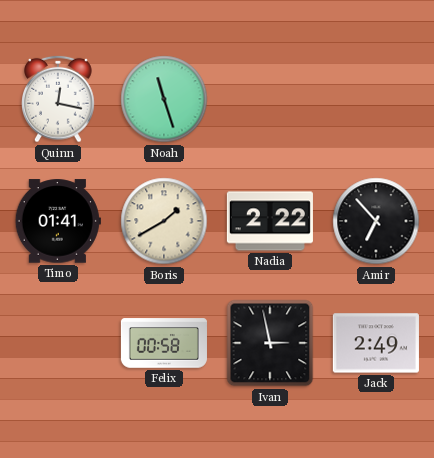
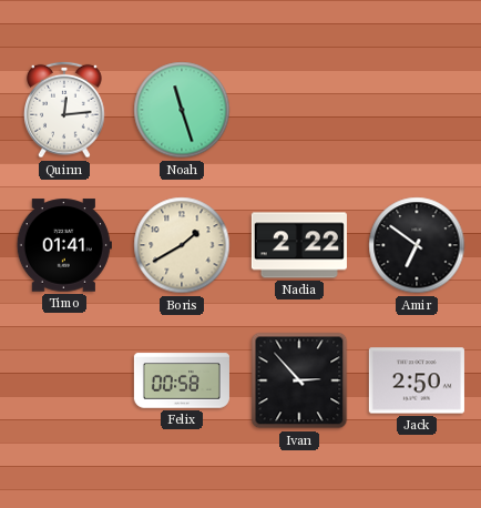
Quinn: 12:17 -> 12:14 (64, 110)
Amir: 6:53 -> 6:51 (417, 245)
Ivan: 2:58 -> 2:53 (299, 380)
Jack: 2:49 -> 2:50 (417, 380)
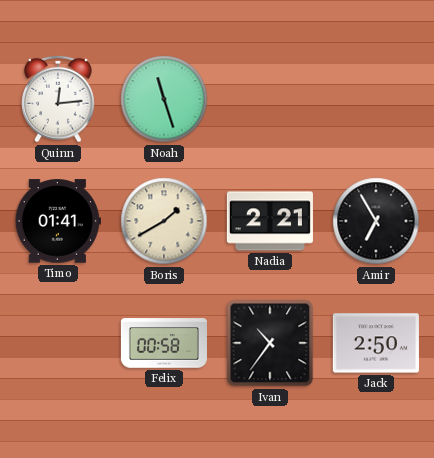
Nadia: 2:22 -> 2:21 (270, 221)
Amir: 6:51 -> 6:55 (376, 221)
Ivan: 2:53 -> 10:36 (270, 343)
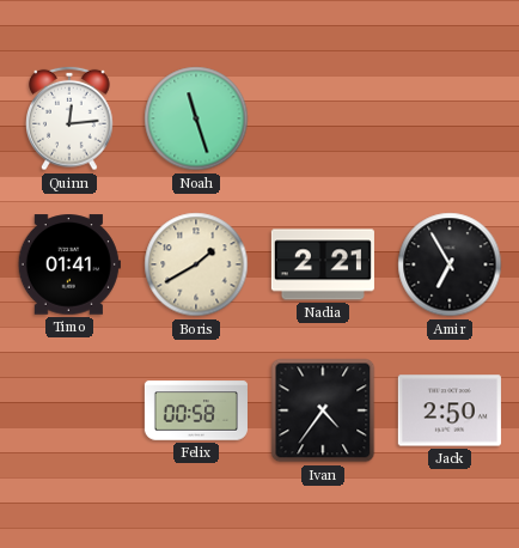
Ivan: 10:36 -> 4:36 (323, 410)
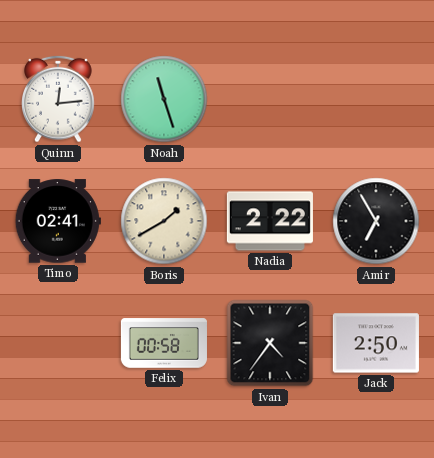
Timo: 01:41 -> 02:41 (58, 221)
Nadia: 2:21 -> 2:22 (270, 221)
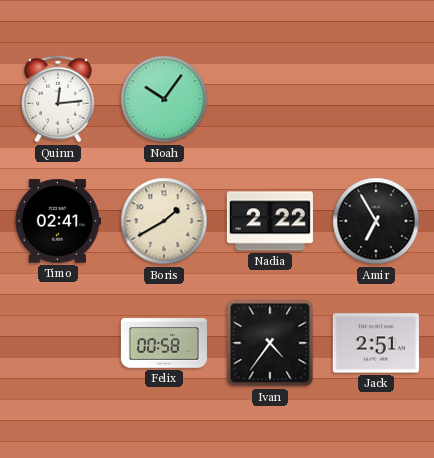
Noah: 11:27 -> 10:06 (164, 99)
Jack: 2:50 -> 2:51 (376, 343)
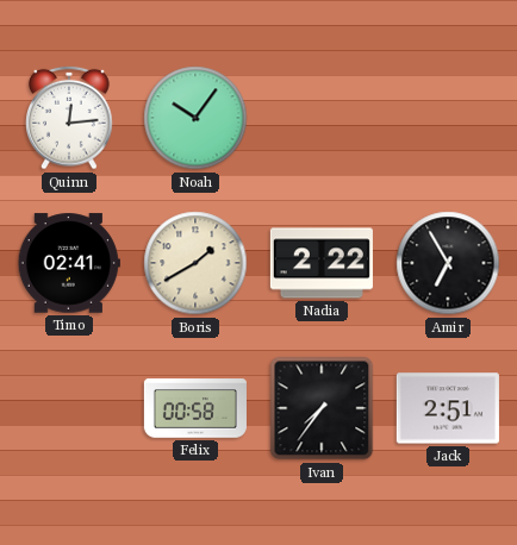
Ivan: 4:36 -> 7:36 (322, 408)
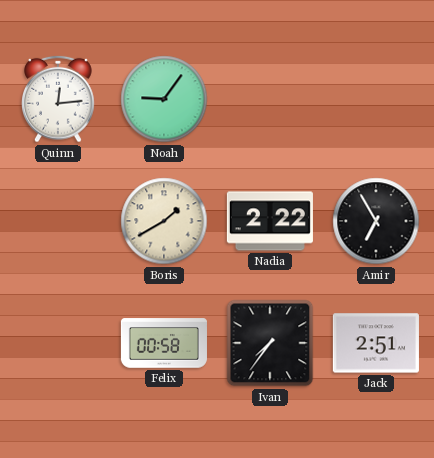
Noah: 10:06 -> 9:06 (164, 99)
Timo: 02:41 -> none (69, 263)
